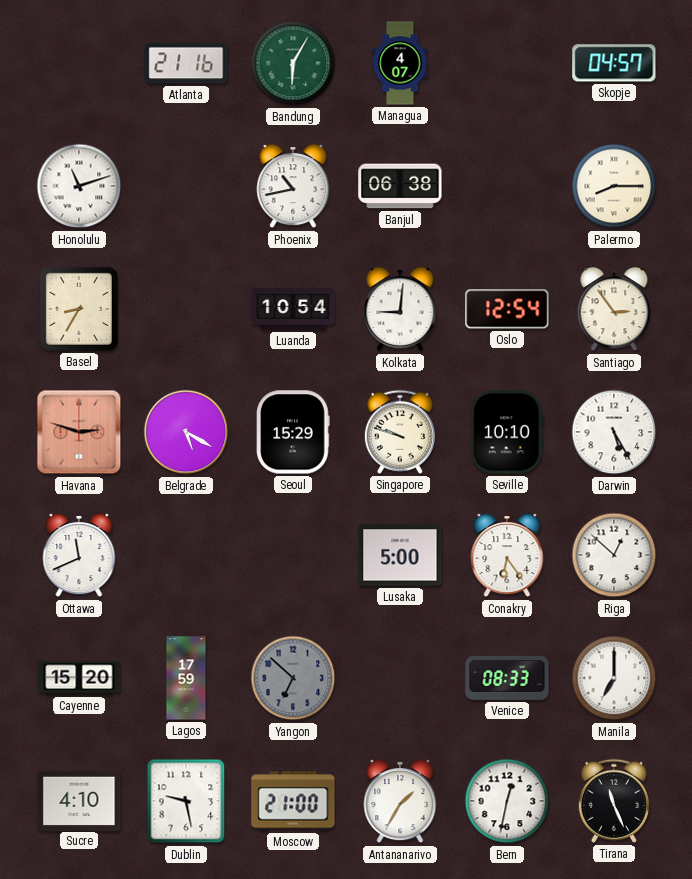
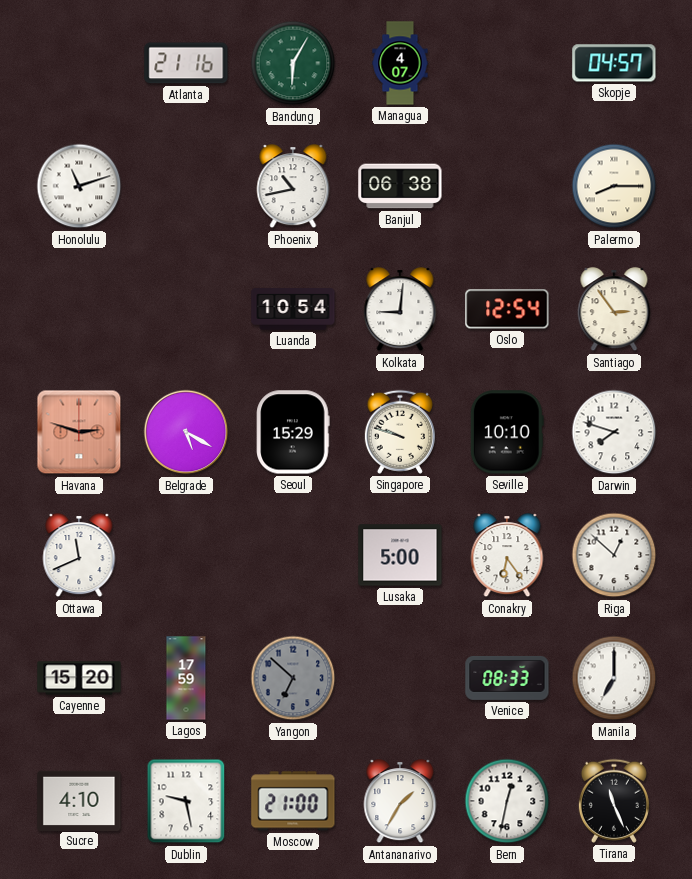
Basel: 8:35 -> none (79, 309)
Darwin: 5:25 -> 7:48 (614, 432)
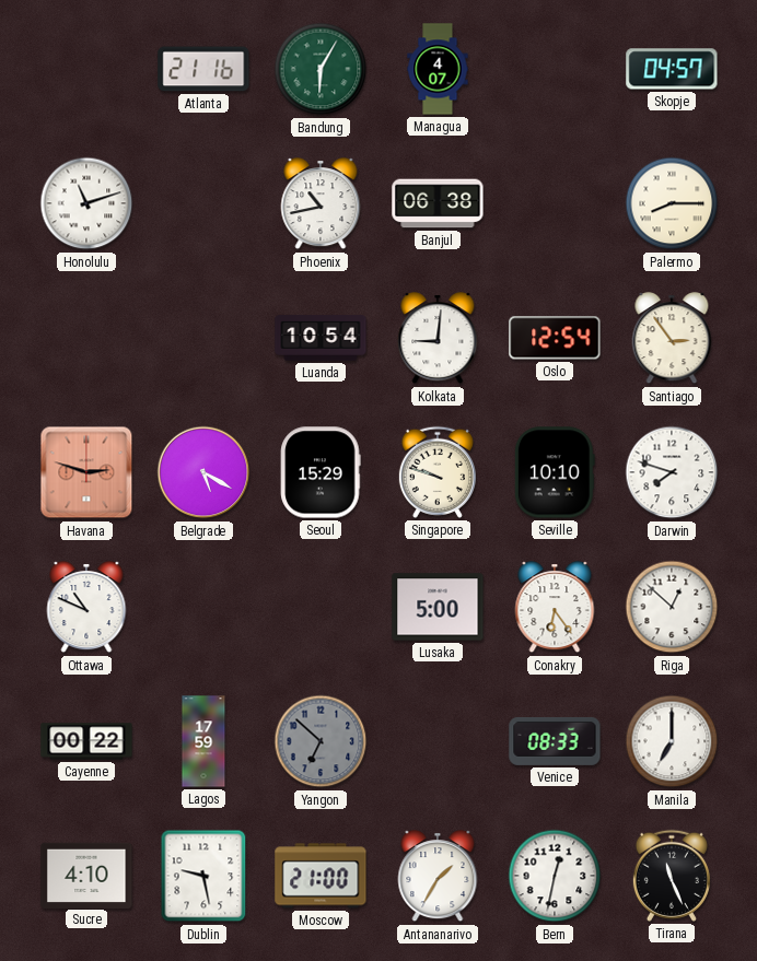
Ottawa: 11:41 -> 10:49 (86, 608)
Cayenne: 15:20 -> 00:22 (86, 741)
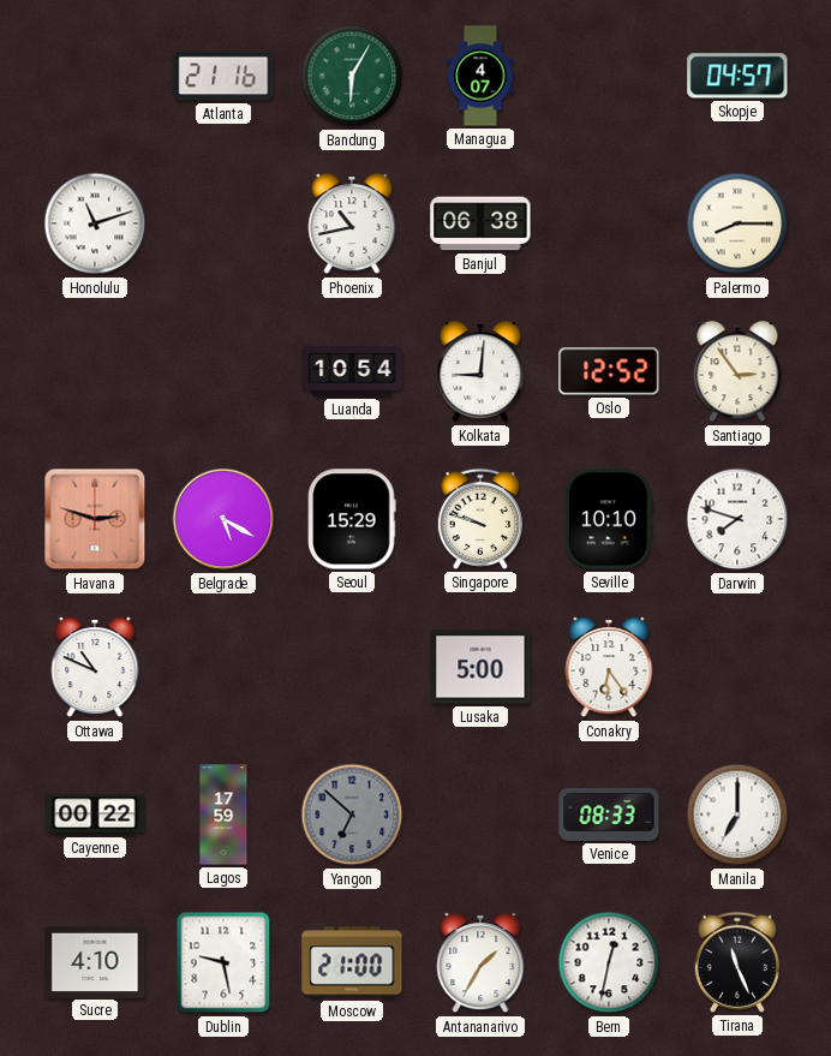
Oslo: 12:54 -> 12:52 (609, 371)
Riga: 12:52 -> none (672, 607)
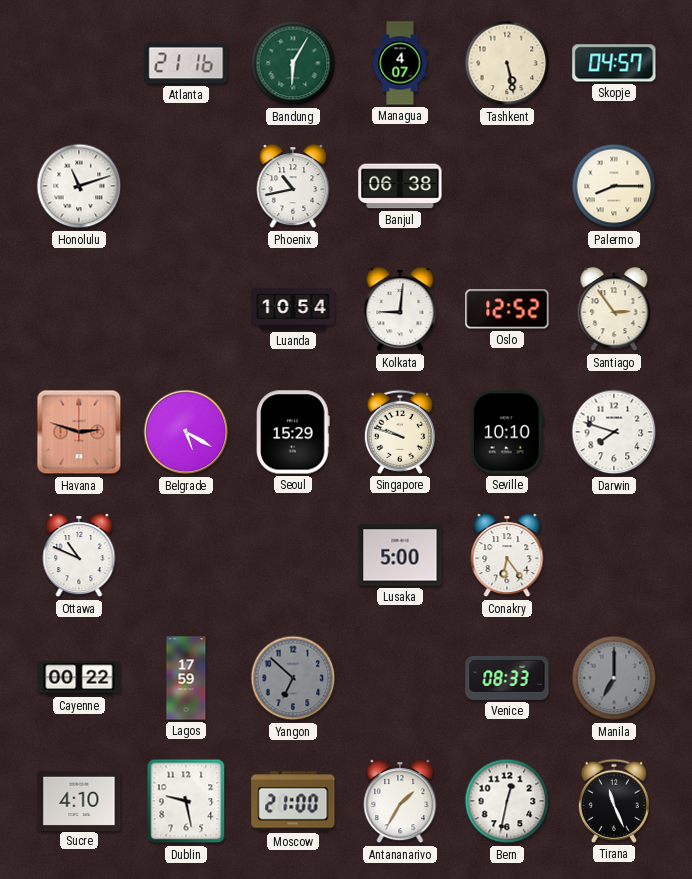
Tashkent: none -> 5:28 (507, 63)
Manila dial: white -> grey (614, 678)
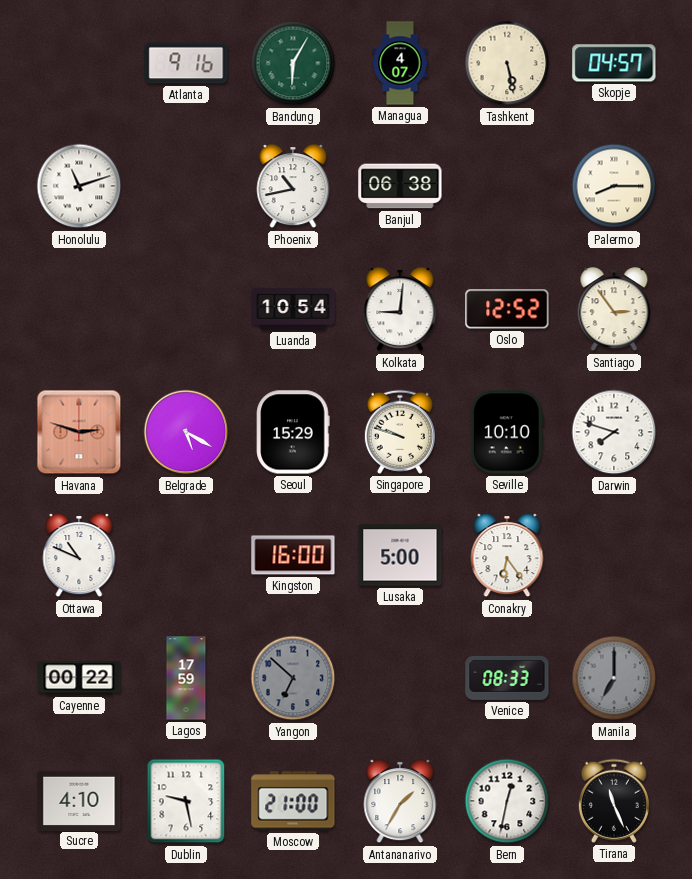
Atlanta: 21:16 -> 9:16 (186, 63)
Kingston: none -> 16:00 (293, 555)
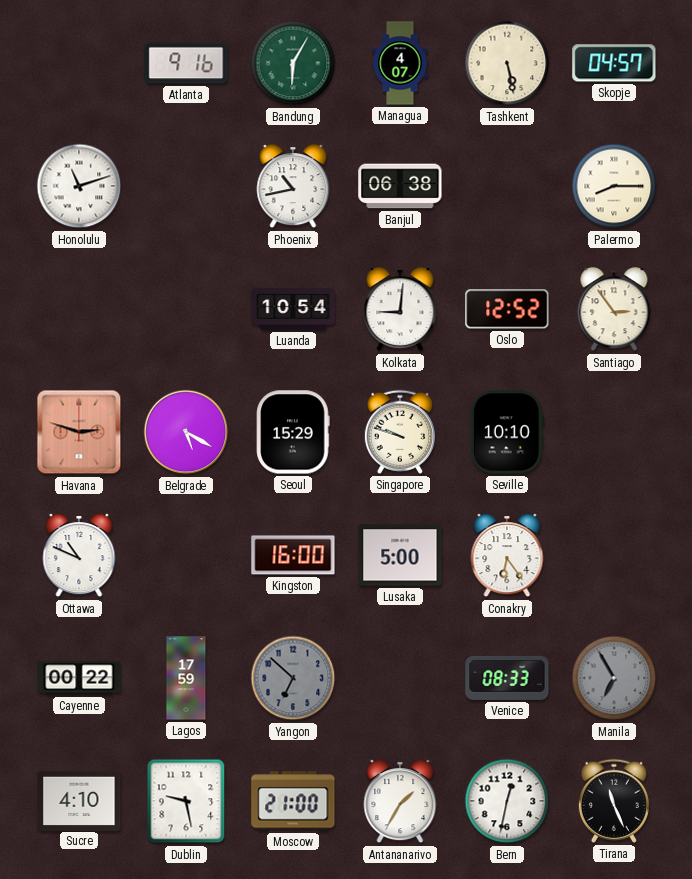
Darwin: 7:48 -> none (614, 432)
Manila: 7:00 -> 6:55 (614, 678)
